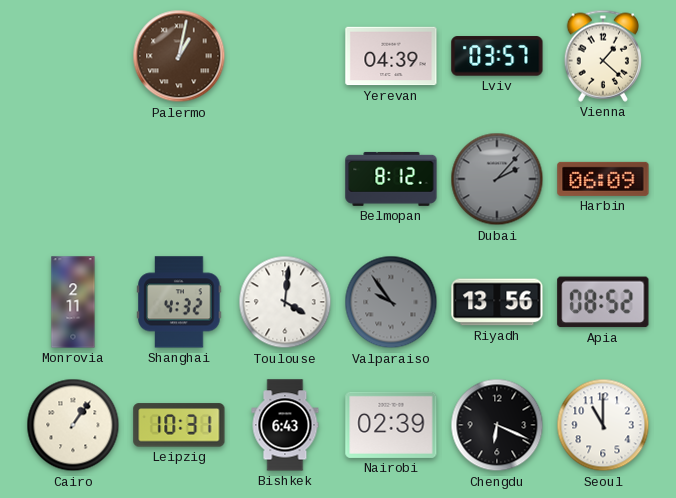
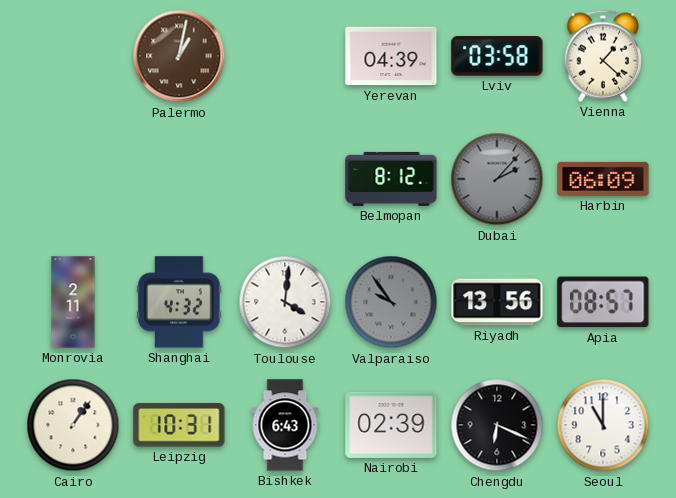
Lviv: 03:57 -> 03:58 (497, 56)
Apia: 08:52 -> 08:57 (603, 302)
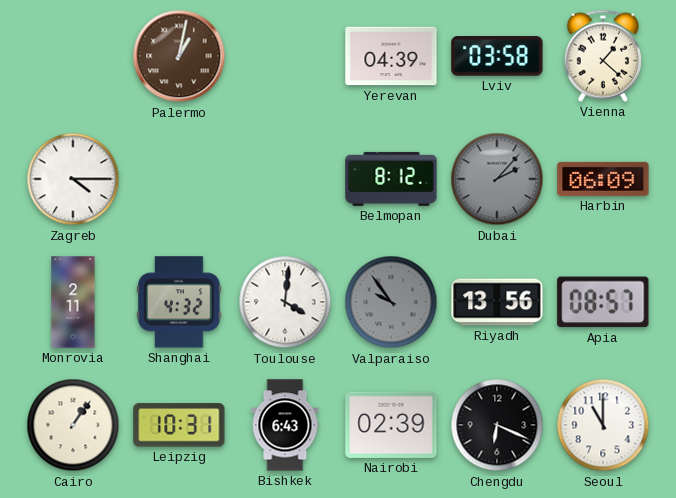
Zagreb: none -> 4:15 (73, 179)
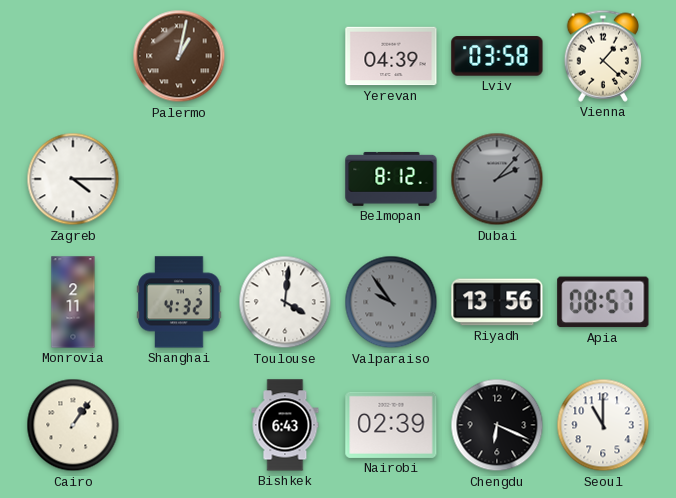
Harbin: 06:09 -> none (603, 179)
Leipzig: 10:31 -> none (179, 425)
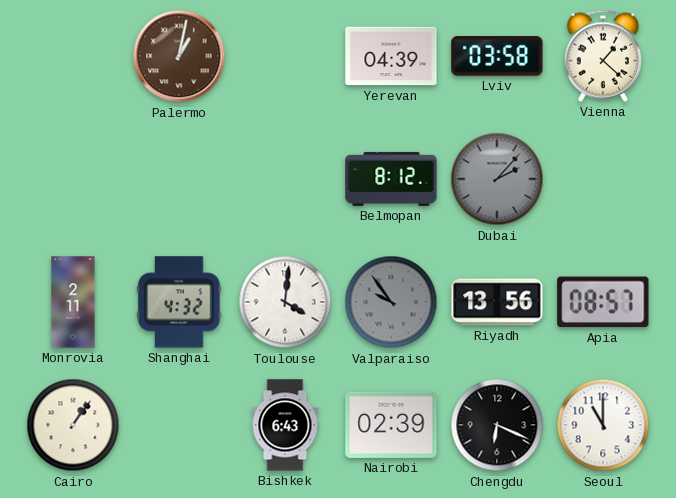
Zagreb: 4:15 -> none (73, 179)
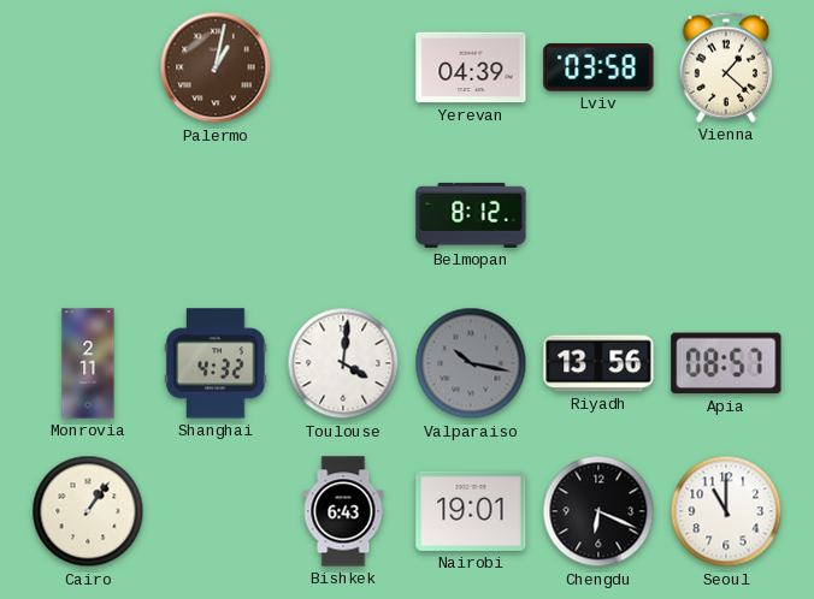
Dubai: 2:07 -> none (497, 179)
Valparaiso: 9:54 -> 10:17 (471, 363)
Nairobi: 02:39 -> 19:01 (471, 511)
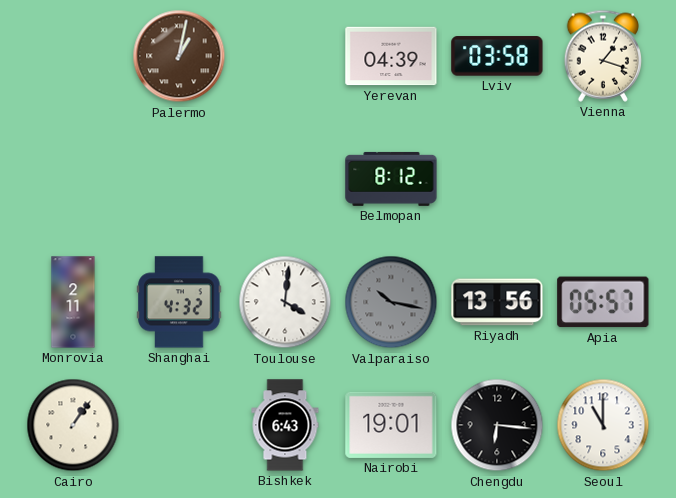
Vienna: 1:22 -> 1:18 (602, 56)
Apia: 08:57 -> 05:57 (603, 302)
Chengdu: 6:19 -> 6:16 (497, 425)
